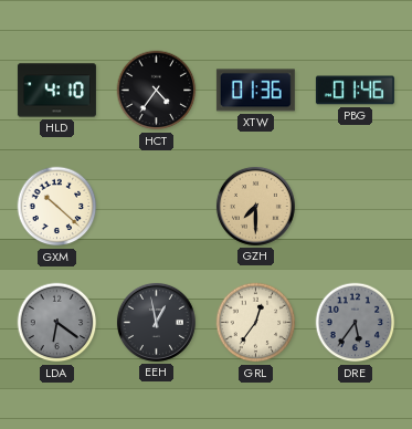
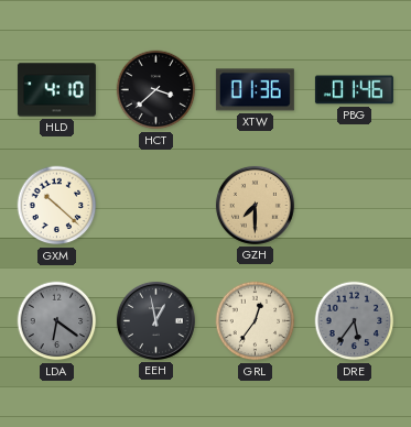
HCT: 4:36 -> 3:38 (156, 90)
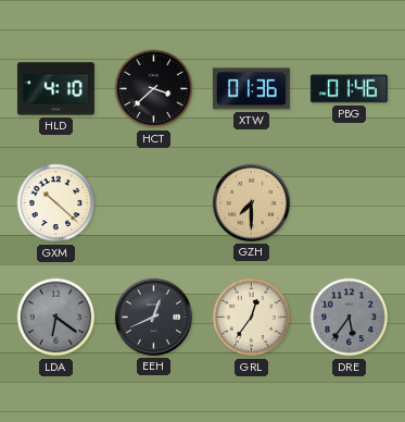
EEH: 12:58 -> 12:41 (153, 316)
